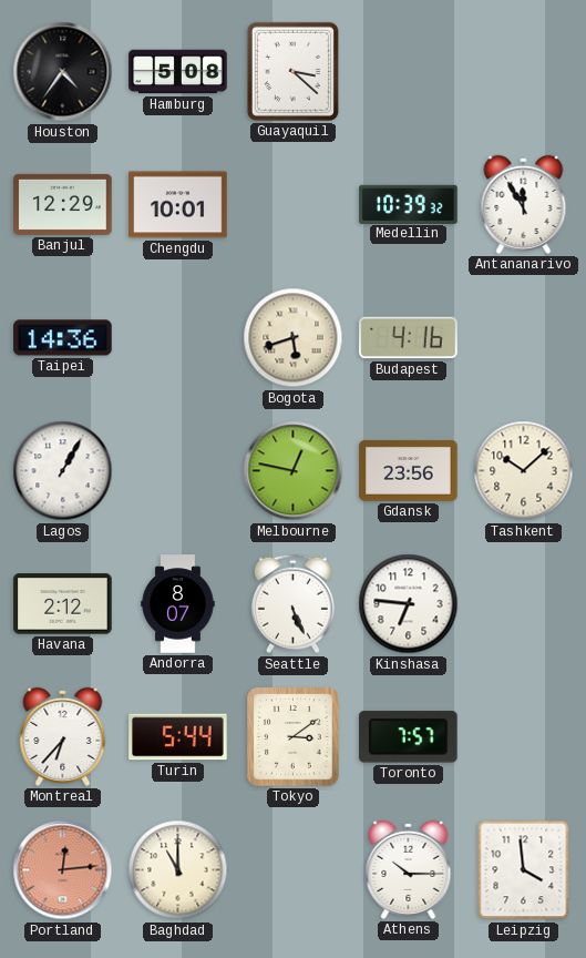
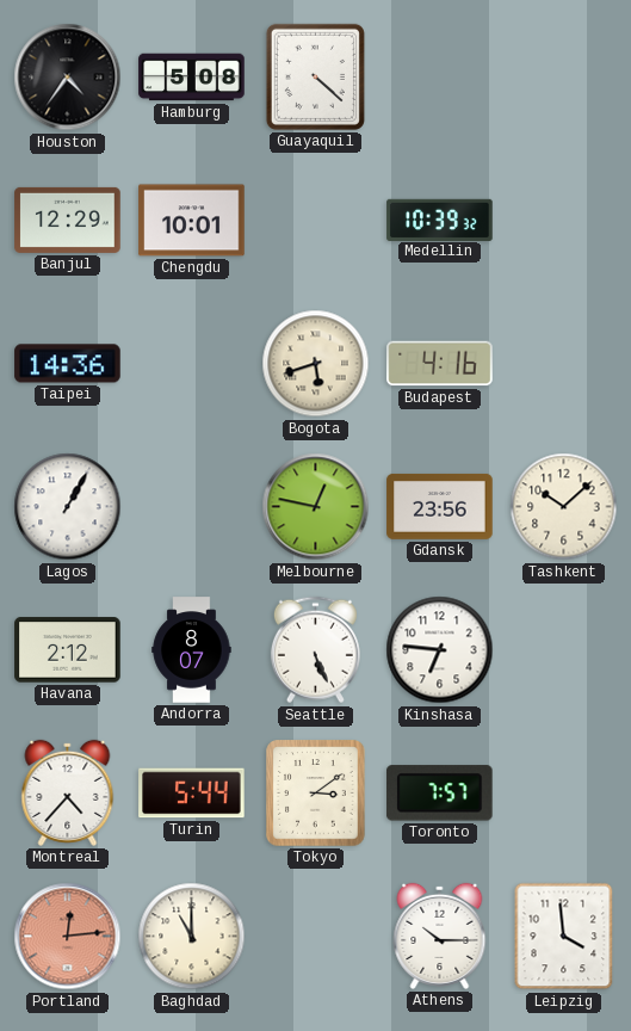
Guayaquil: 3:22 -> 4:22 (315, 76)
Antananarivo: 11:55 -> none (524, 204)
Montreal: 6:37 -> 4:37 (68, 792)
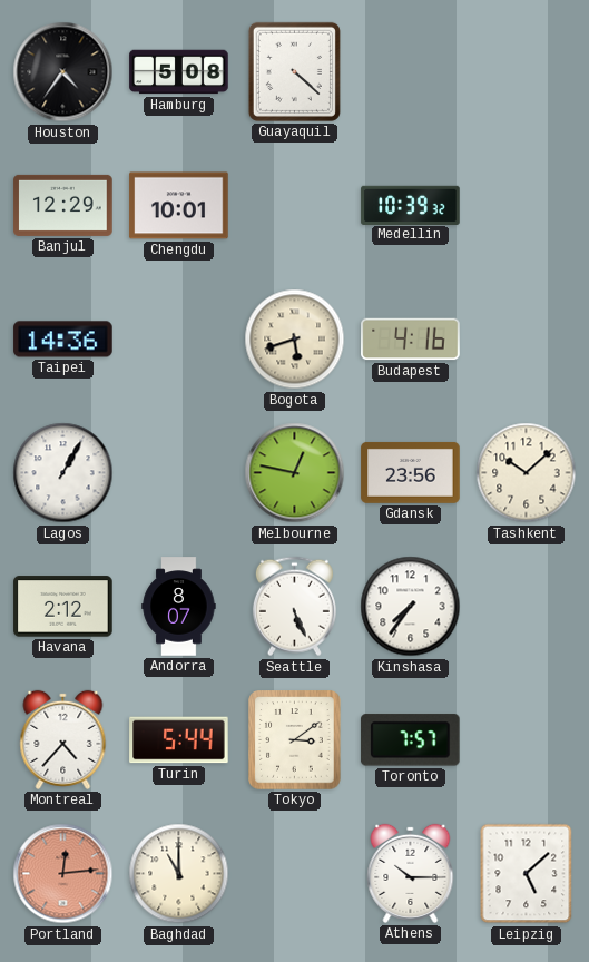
Kinshasa: 6:46 -> 7:36 (411, 607)
Leipzig: 3:59 -> 5:08 (527, 874)
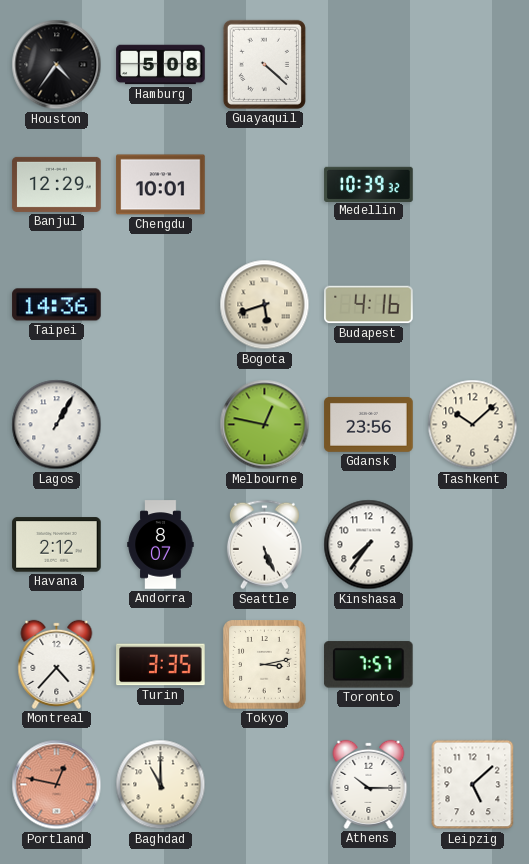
Turin: 5:44 -> 3:35 (161, 665)
Tokyo: 3:09 -> 3:13 (265, 665)
Portland: 12:14 -> 12:47 (57, 785)
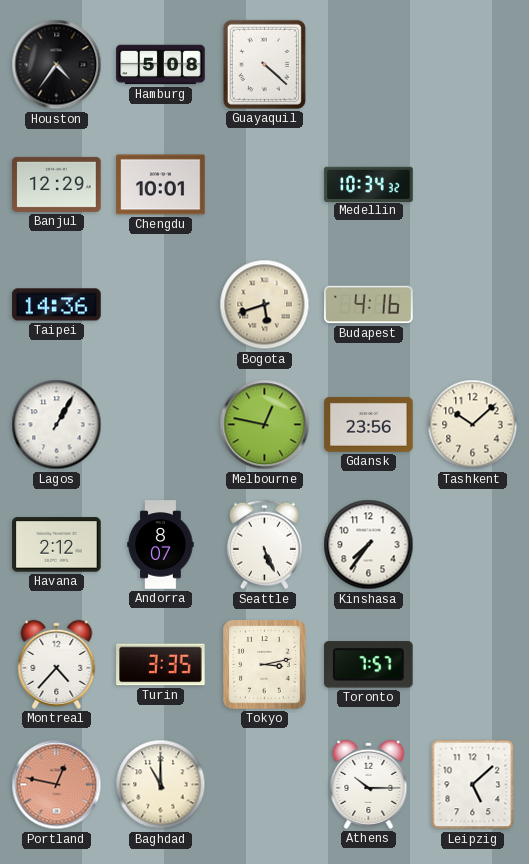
Medellin: 10:39 -> 10:34 (369, 184)
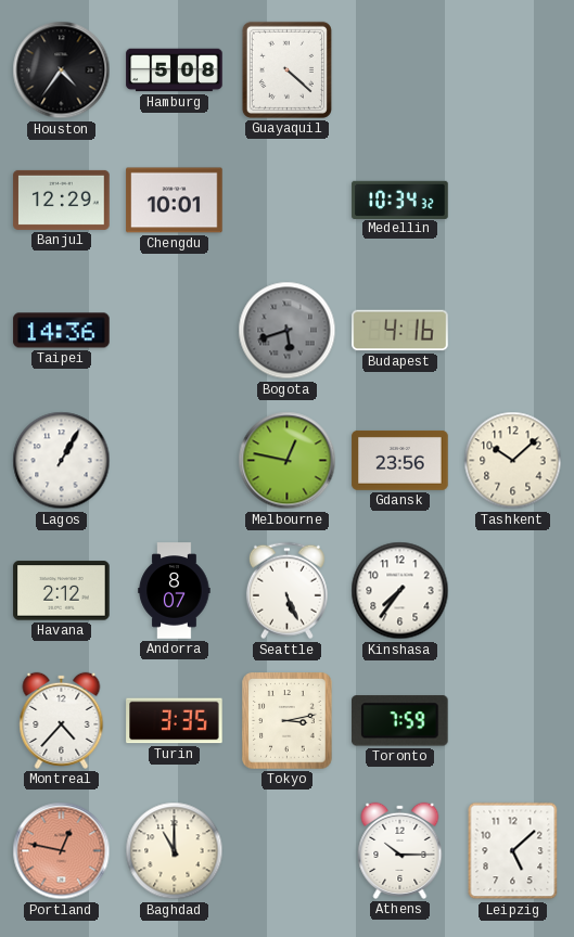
Bogota dial: cream -> grey (288, 331)
Toronto: 7:57 -> 7:59 (400, 721)
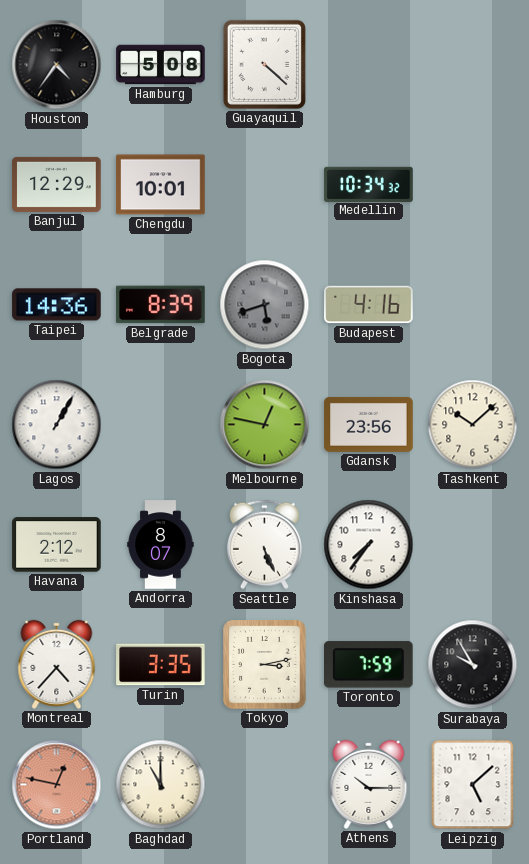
Belgrade: none -> 8:39 (161, 305)
Surabaya: none -> 9:55 (473, 665)
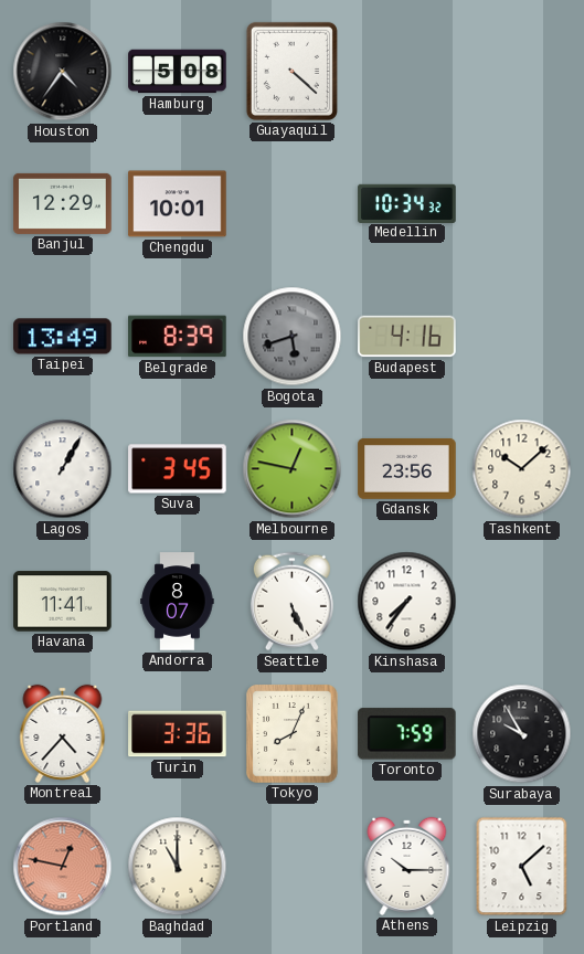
Taipei: 14:36 -> 13:49 (63, 337)
Suva: none -> 3:45 (178, 469)
Havana: 2:12 -> 11:41 (63, 602)
Turin: 3:35 -> 3:36 (178, 734)
Tokyo: 3:13 -> 8:04 (293, 734)
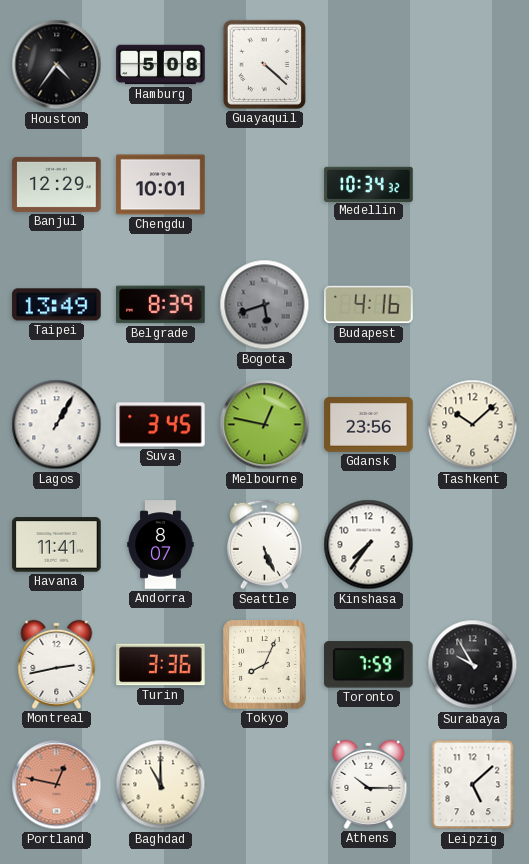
Montreal: 4:37 -> 2:43 (57, 664)
